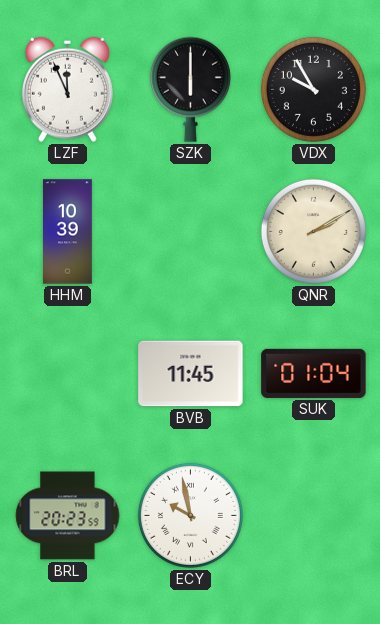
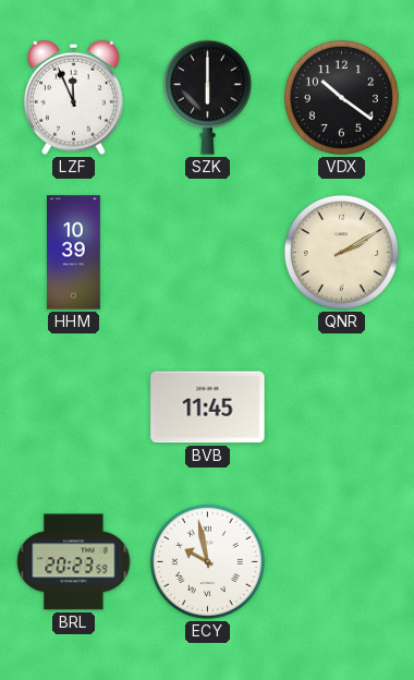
VDX: 9:55 -> 10:21 (341, 97)
SUK: 01:04 -> none (314, 373)
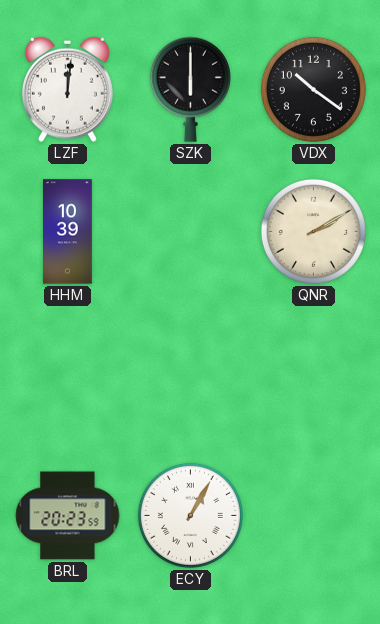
LZF: 11:56 -> 12:01 (67, 89)
BVB: 11:45 -> none (208, 408)
ECY: 9:58 -> 1:05 (190, 515)
